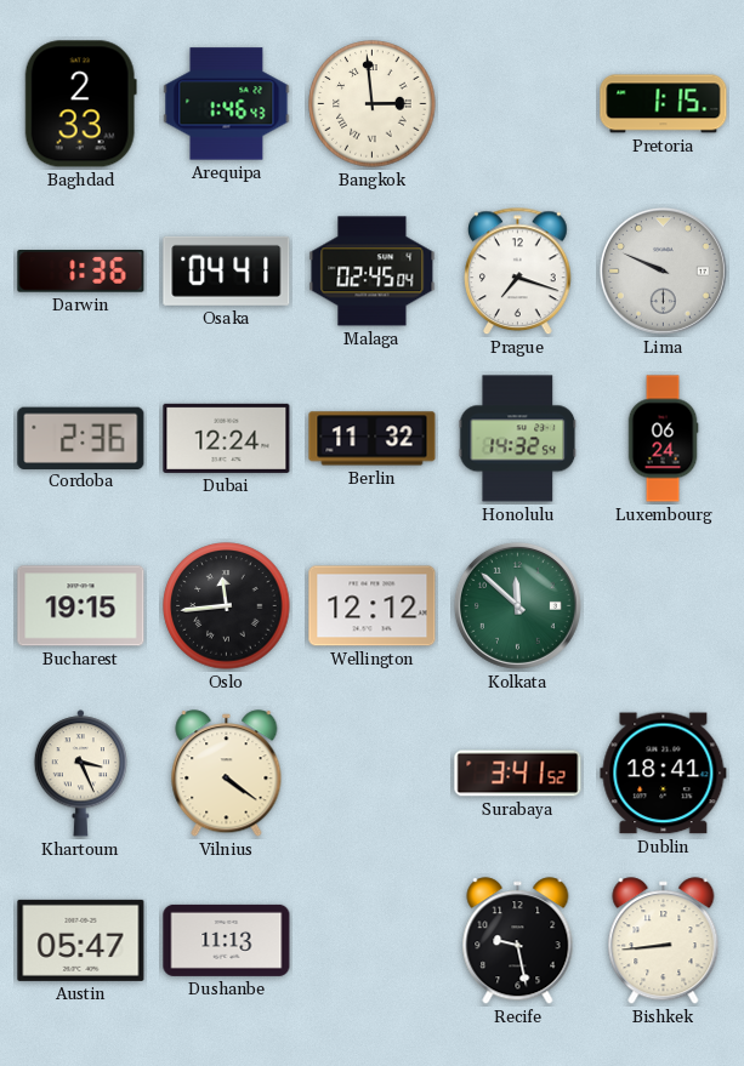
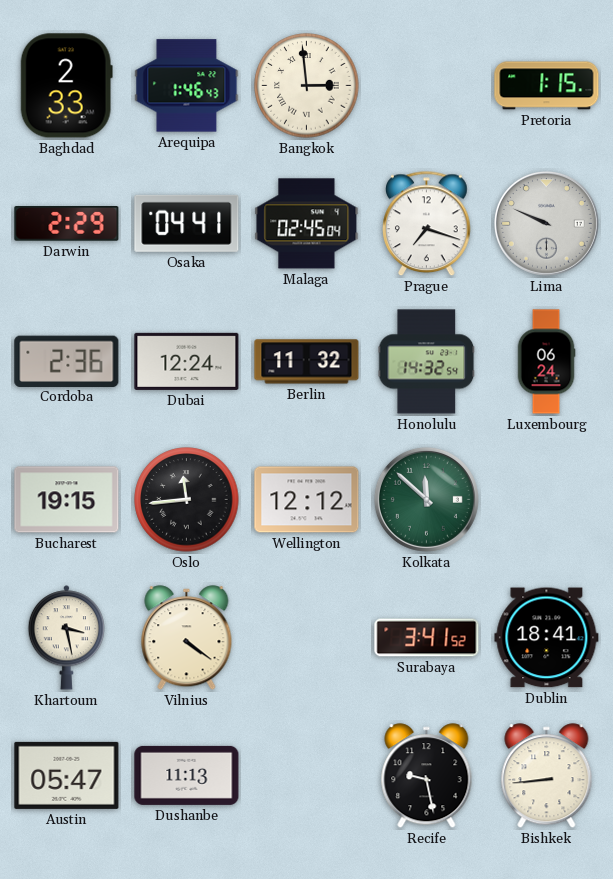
Darwin: 1:36 -> 2:29 (67, 224)
Khartoum: 3:26 -> 3:28 (66, 638)
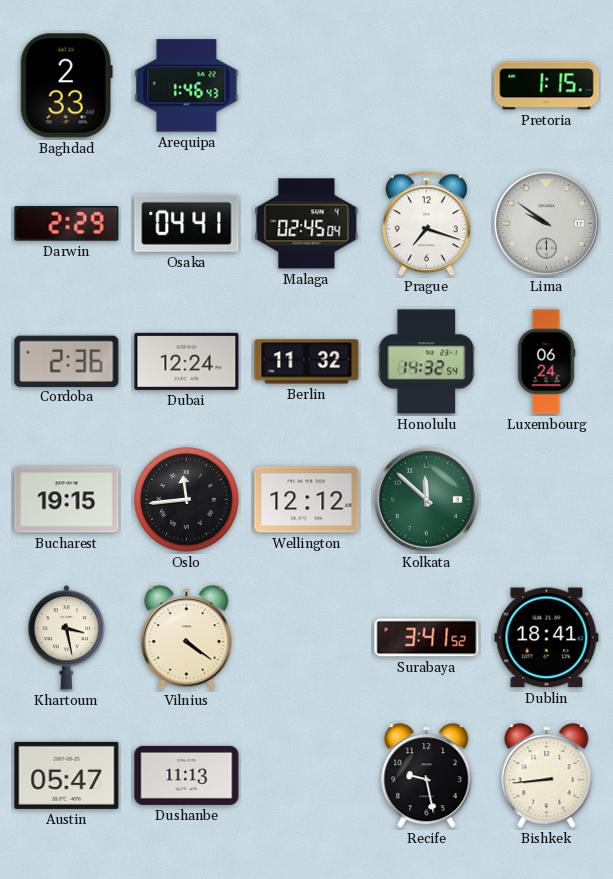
Bangkok: 2:59 -> none (307, 86)
Lima: 9:49 -> 9:51 (546, 223)
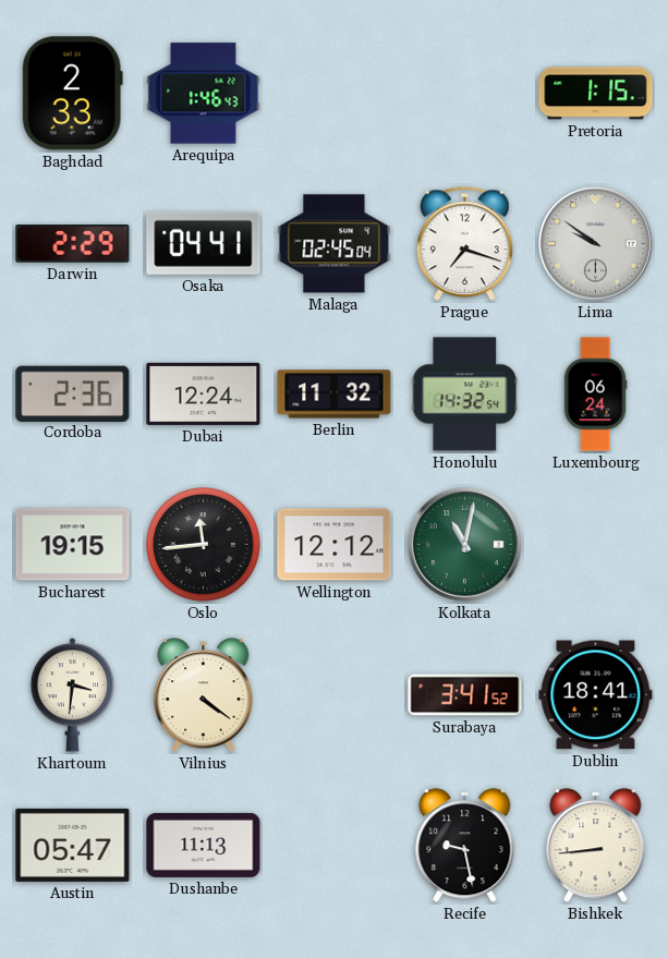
Kolkata: 11:52 -> 11:02 (464, 544)
Khartoum: 3:28 -> 3:31 (72, 695)
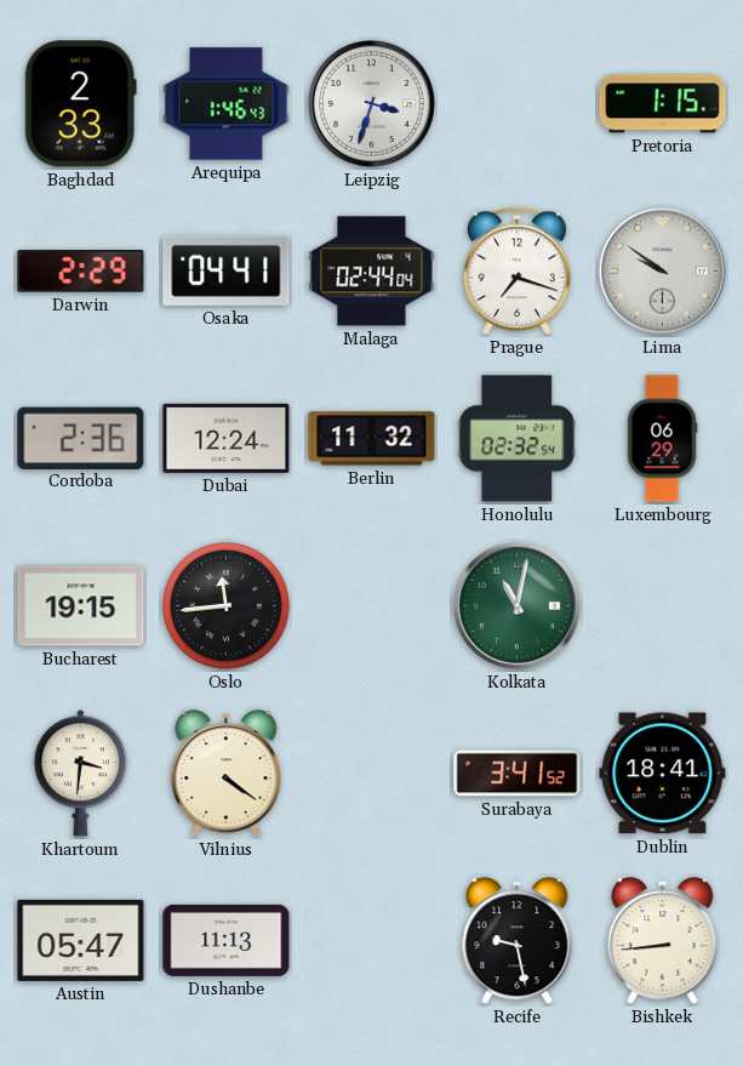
Leipzig: none -> 3:33 (371, 103)
Malaga: 02:45 -> 02:44 (372, 272)
Honolulu: 14:32 -> 02:32 (518, 439)
Luxembourg: 06:24 -> 06:29 (662, 439)
Wellington: 12:12 -> none (335, 545)
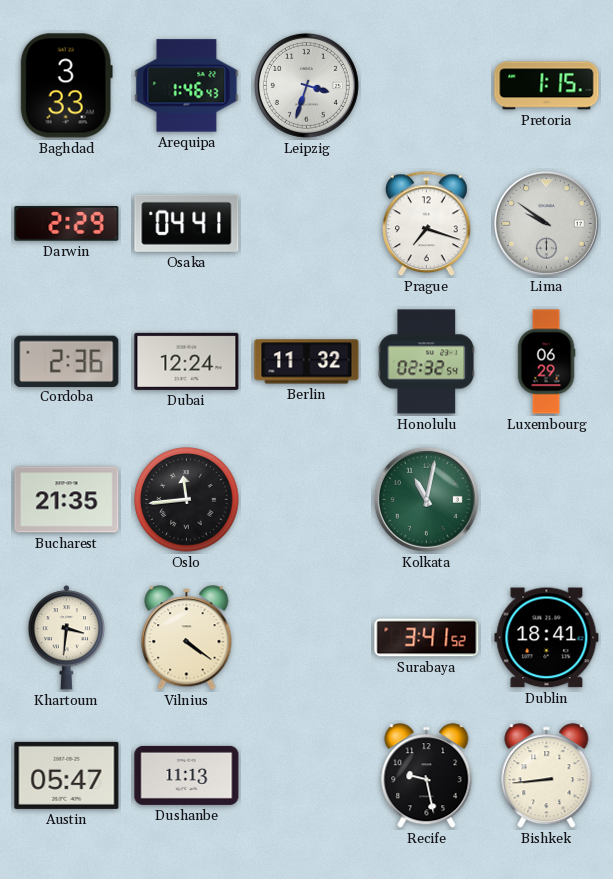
Baghdad: 2:33 -> 3:33 (66, 86)
Malaga: 02:44 -> none (372, 272)
Bucharest: 19:15 -> 21:35 (67, 500)
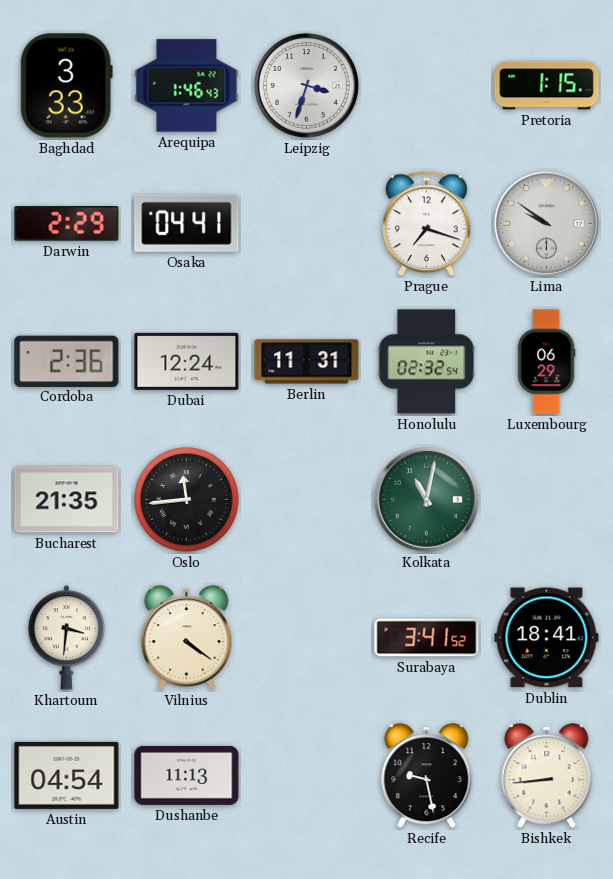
Berlin: 11:32 -> 11:31 (307, 362)
Austin: 05:47 -> 04:54 (67, 775)
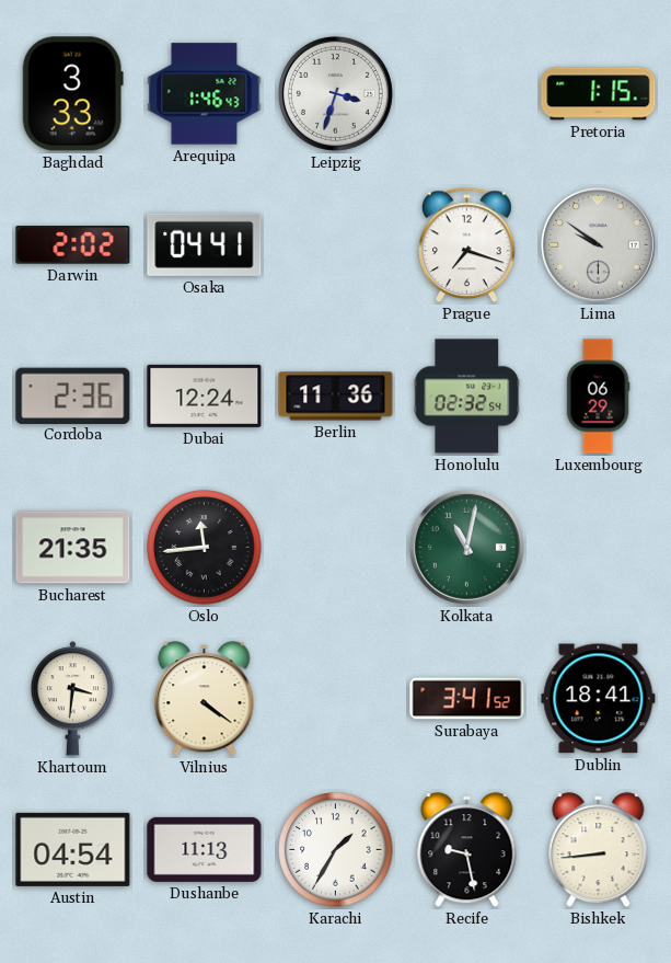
Darwin: 2:29 -> 2:02 (73, 245)
Berlin: 11:31 -> 11:36 (336, 397)
Karachi: none -> 1:35 (336, 850)
